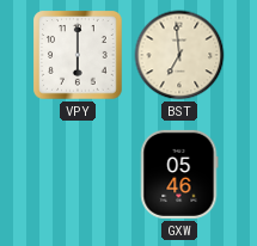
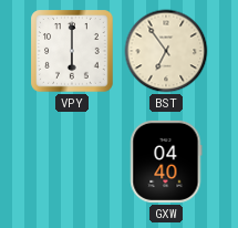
BST: 6:59 -> 6:54 (166, 51)
GXW: 05:46 -> 04:40 (166, 162)
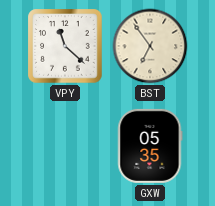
VPY: 6:00 -> 11:22 (65, 46)
GXW: 04:40 -> 05:35 (150, 146)
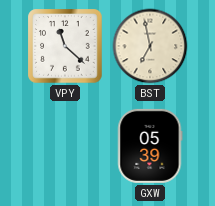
BST: 6:54 -> 6:58 (150, 46)
GXW: 05:35 -> 05:39 (150, 146)
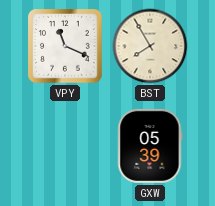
VPY: 11:22 -> 11:19 (65, 46)
BST: 6:58 -> 7:55 (150, 46)
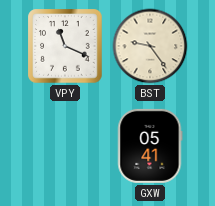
BST: 7:55 -> 9:24 (150, 46)
GXW: 05:39 -> 05:41 (150, 146)
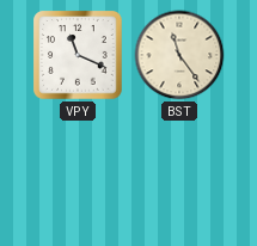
BST: 9:24 -> 11:24 (179, 55)
GXW: 05:41 -> none (150, 146)
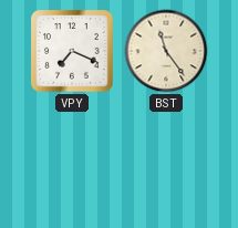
VPY: 11:19 -> 7:19 (72, 51)
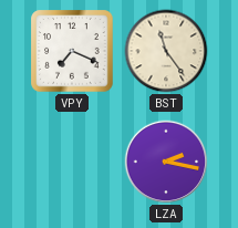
LZA: none -> 2:17 (166, 162)
